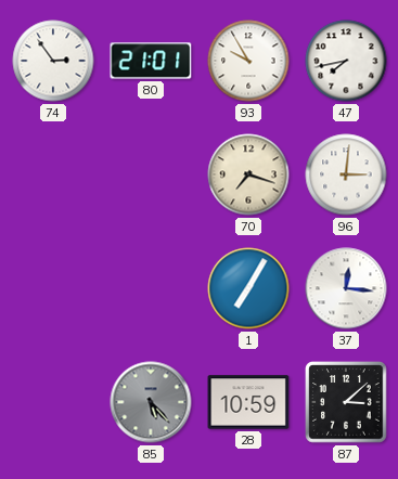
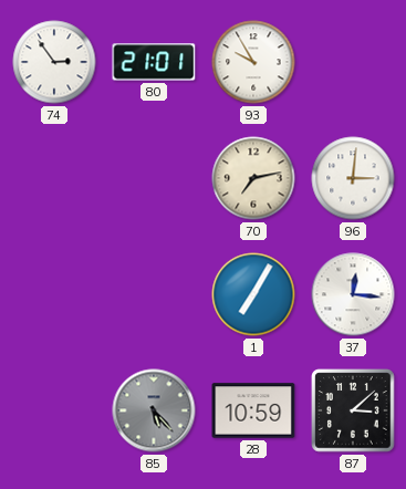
47: 7:43 -> none (346, 61)
70: 7:18 -> 7:13 (253, 178)
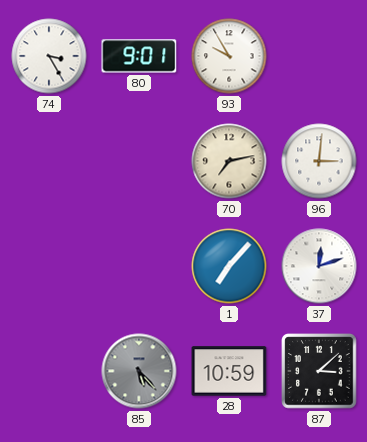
74: 2:54 -> 3:25 (49, 56)
80: 21:01 -> 9:01 (139, 56)
1: 7:05 -> 7:07 (229, 266)
37: 12:16 -> 12:12 (319, 266)
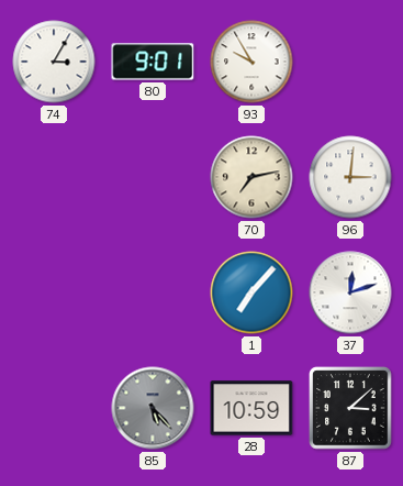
74: 3:25 -> 3:05 (54, 62)
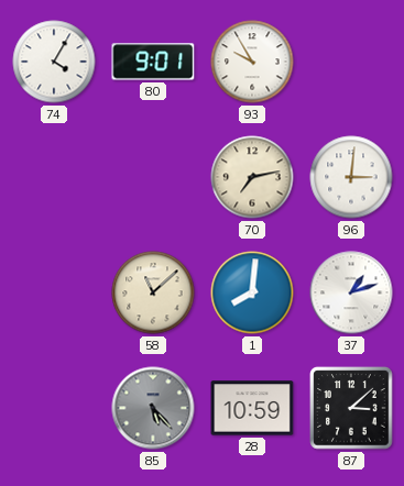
74: 3:05 -> 4:05 (54, 62)
58: none -> 11:08 (153, 292)
1: 7:07 -> 8:01 (252, 292)
37: 12:12 -> 1:12 (351, 292)
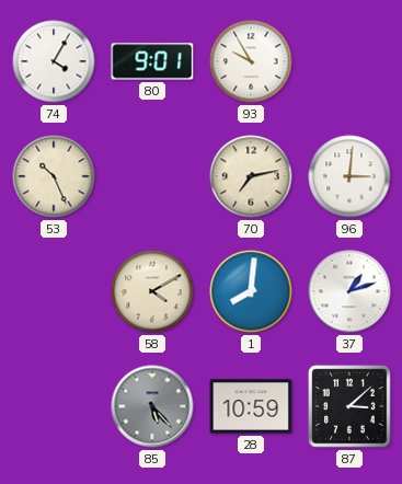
53: none -> 10:26 (54, 176)
58: 11:08 -> 4:10 (152, 291)
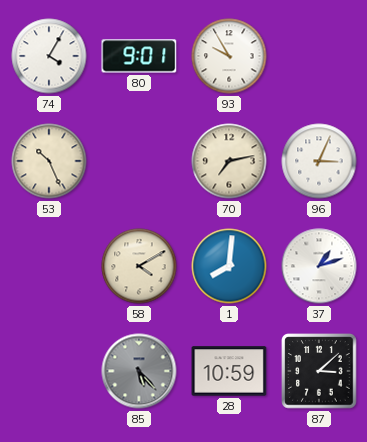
96: 3:01 -> 3:04 (319, 161)
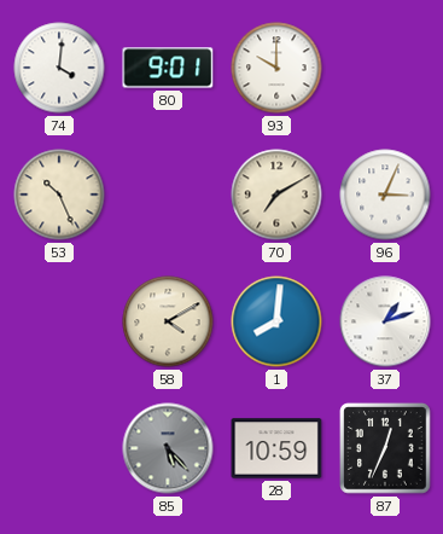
74: 4:05 -> 4:01 (59, 68)
93: 9:55 -> 10:00 (276, 68)
70: 7:13 -> 7:10 (276, 195)
87: 3:08 -> 12:34 (385, 448)
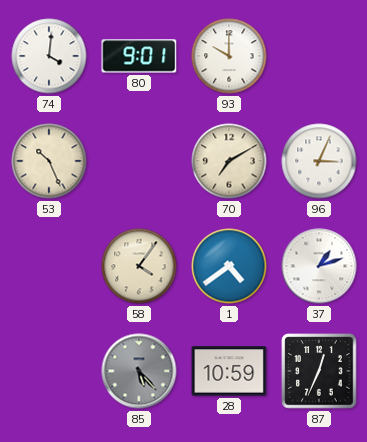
58: 4:10 -> 4:06 (139, 266)
1: 8:01 -> 4:39 (229, 266)
